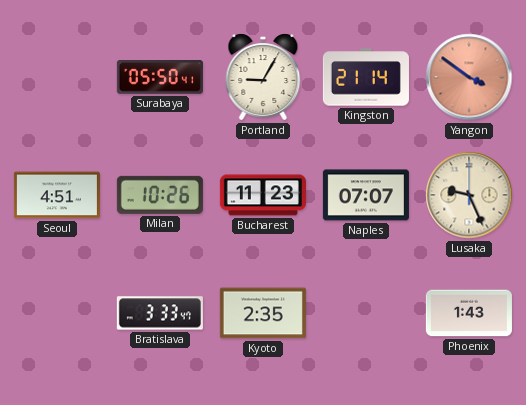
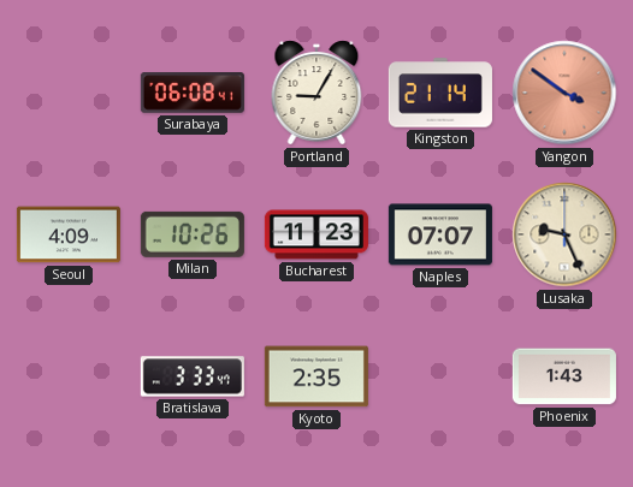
Surabaya: 05:50 -> 06:08 (193, 94)
Seoul: 4:51 -> 4:09 (69, 234)
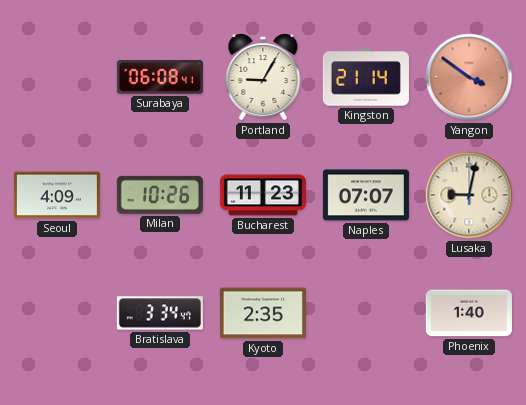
Lusaka: 9:26 -> 9:02 (469, 195)
Bratislava: 3:33 -> 3:34 (160, 313)
Phoenix: 1:43 -> 1:40 (469, 313)
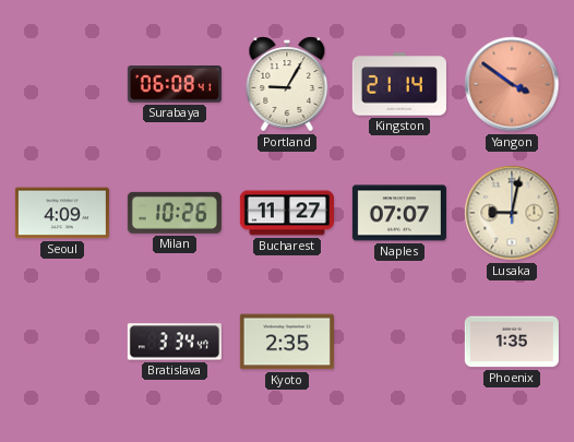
Bucharest: 11:23 -> 11:27 (287, 213)
Phoenix: 1:40 -> 1:35 (512, 342)
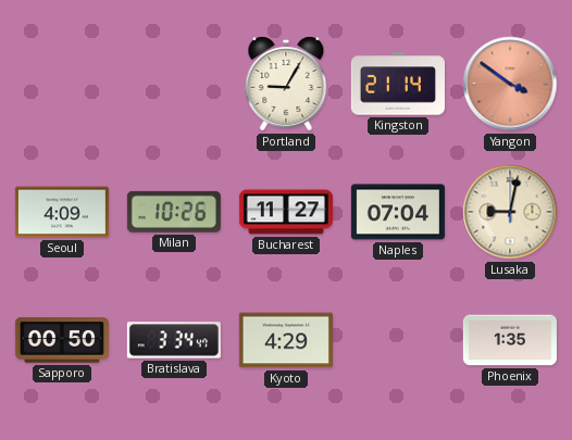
Surabaya: 06:08 -> none (175, 85)
Naples: 07:07 -> 07:04 (398, 212)
Sapporo: none -> 00:50 (62, 340)
Kyoto: 2:35 -> 4:29 (286, 340)
